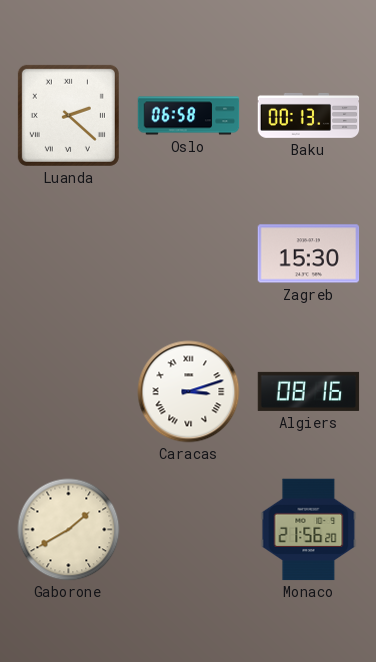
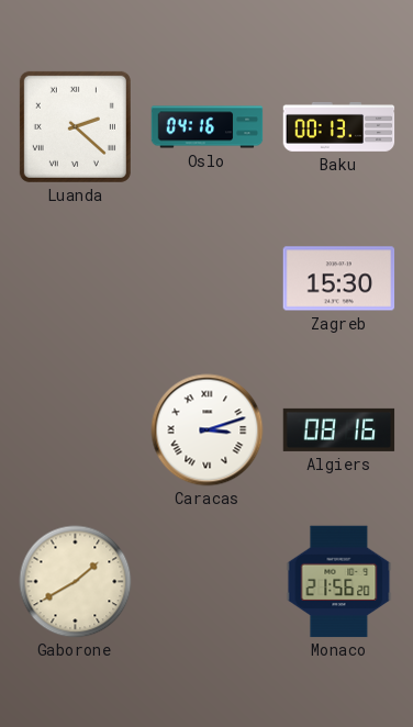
Oslo: 06:58 -> 04:16 (208, 127)
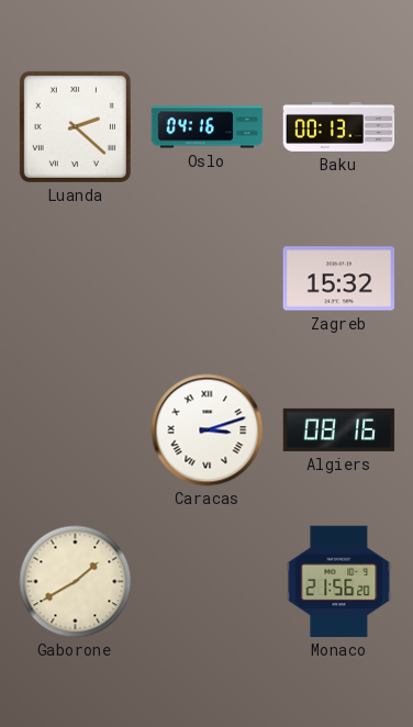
Zagreb: 15:30 -> 15:32 (339, 279)
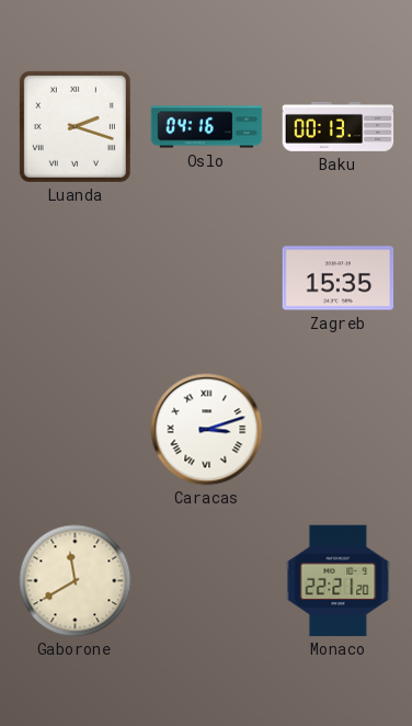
Luanda: 2:22 -> 2:18 (75, 126)
Zagreb: 15:32 -> 15:35 (339, 279)
Algiers: 08:16 -> none (339, 429)
Gaborone: 1:40 -> 11:40 (76, 581)
Monaco: 21:56 -> 22:21 (339, 581)
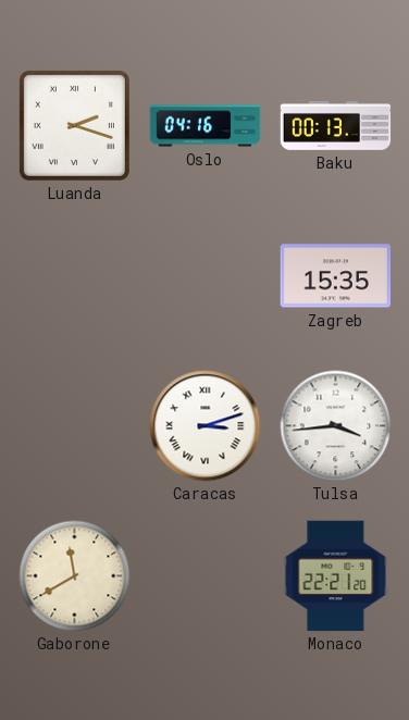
Tulsa: none -> 3:44 (336, 426)
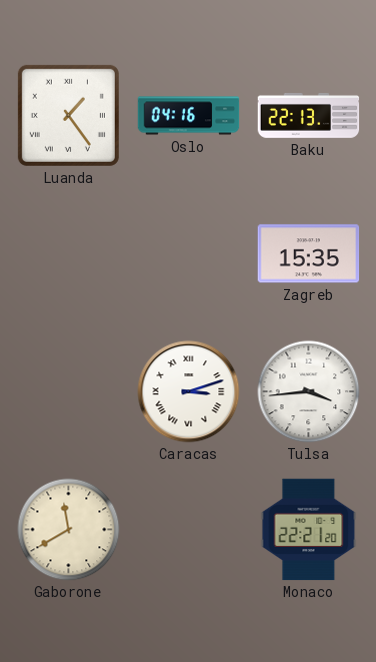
Luanda: 2:18 -> 1:24 (68, 115)
Baku: 00:13 -> 22:13 (309, 115)
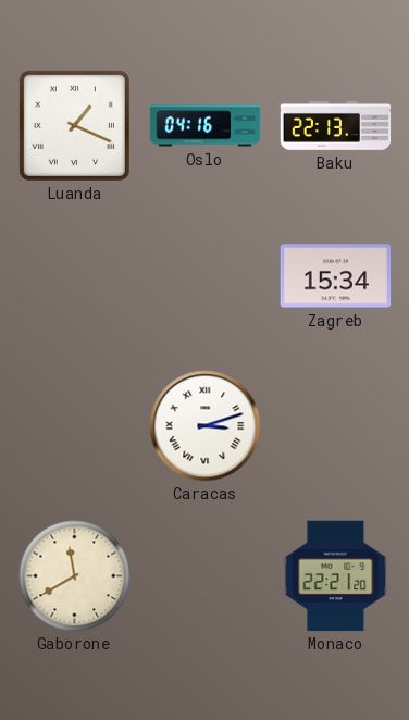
Luanda: 1:24 -> 1:19 (74, 125)
Zagreb: 15:35 -> 15:34 (336, 276)
Tulsa: 3:44 -> none (309, 392)
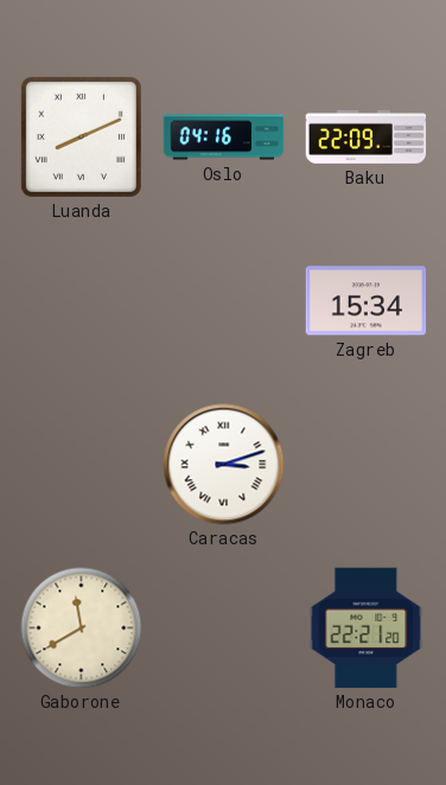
Luanda: 1:19 -> 8:11 (81, 136)
Baku: 22:13 -> 22:09 (367, 136)
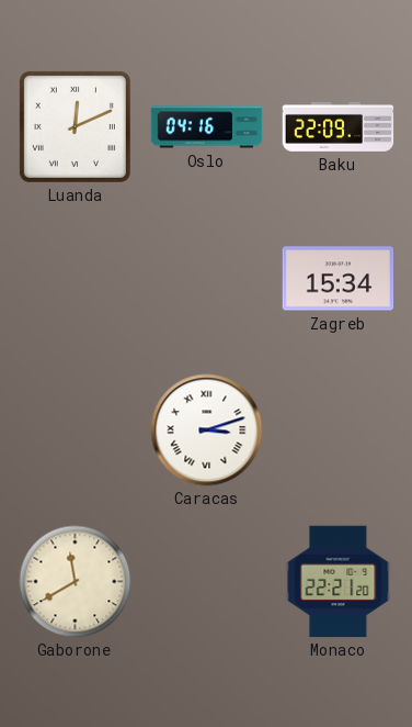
Luanda: 8:11 -> 12:11 (75, 126)
